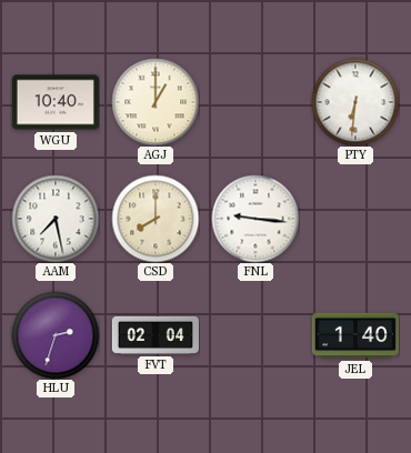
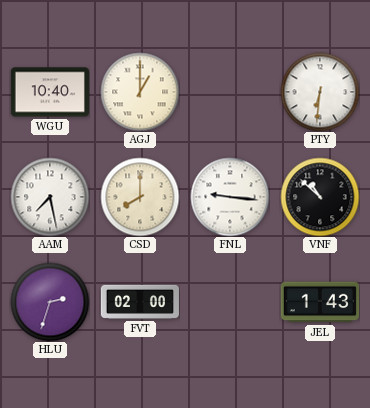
VNF: none -> 10:52 (320, 197)
FVT: 02:04 -> 02:00 (140, 302)
JEL: 1:40 -> 1:43 (319, 302)
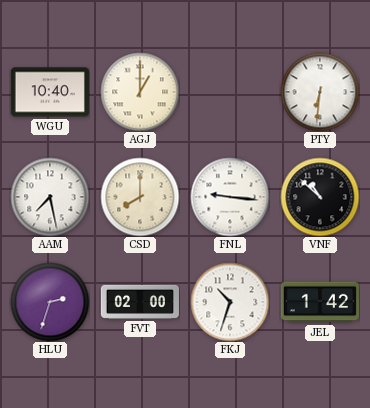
FKJ: none -> 10:33 (230, 302)
JEL: 1:43 -> 1:42 (319, 302)
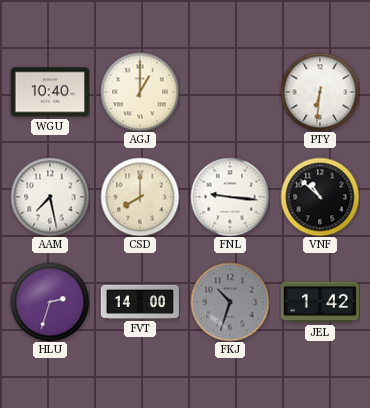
FVT: 02:00 -> 14:00 (140, 302)
FKJ dial: white -> grey (230, 302)
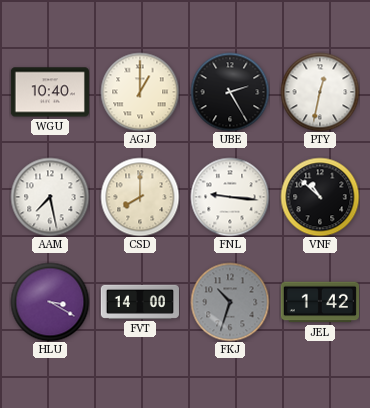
UBE: none -> 2:25 (230, 92)
PTY: 6:31 -> 12:32 (320, 92)
HLU: 2:33 -> 3:20 (50, 302)
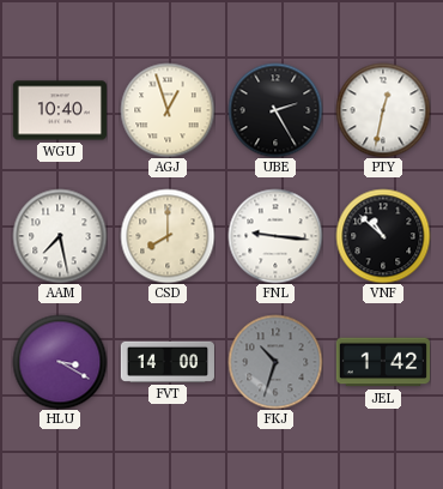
AGJ: 1:00 -> 12:57 (168, 110)
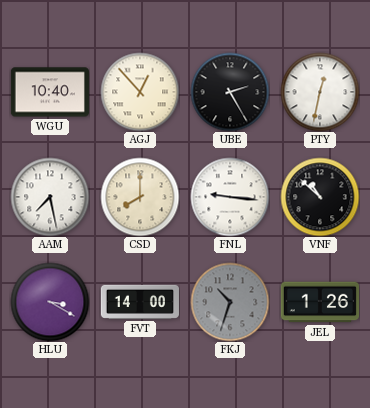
AGJ: 12:57 -> 12:53 (140, 92)
JEL: 1:42 -> 1:26 (319, 302)
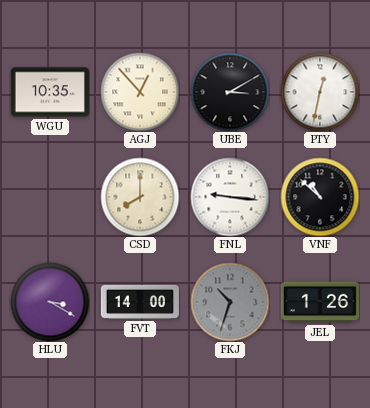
WGU: 10:40 -> 10:35 (50, 92)
UBE: 2:25 -> 3:10 (230, 92)
AAM: 7:28 -> none (50, 197)
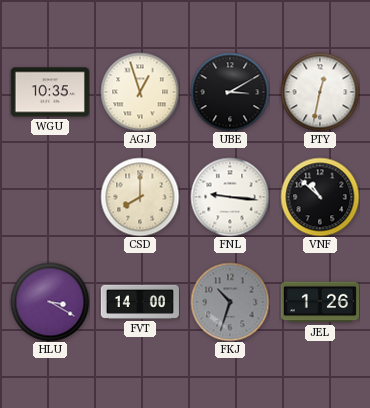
AGJ: 12:53 -> 12:57 (140, 92)
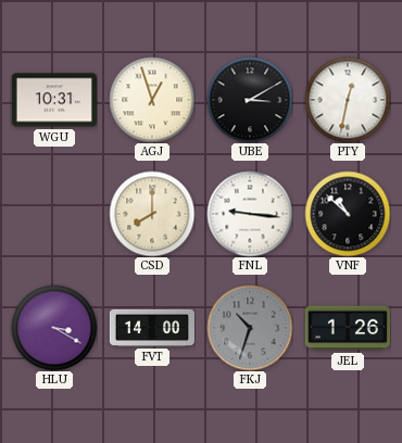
WGU: 10:35 -> 10:31 (54, 100)
